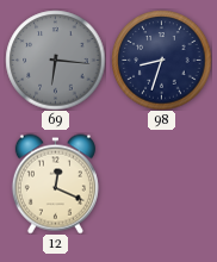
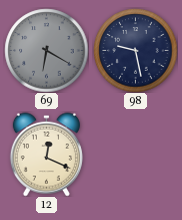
69: 6:16 -> 6:20 (46, 50)
98: 8:33 -> 9:28 (135, 50)
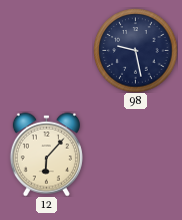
69: 6:20 -> none (46, 50)
12: 12:19 -> 6:07 (46, 154)
